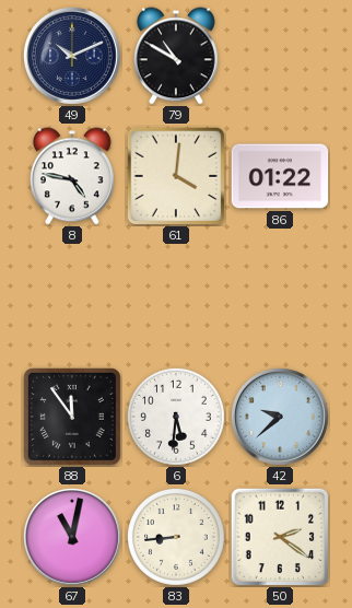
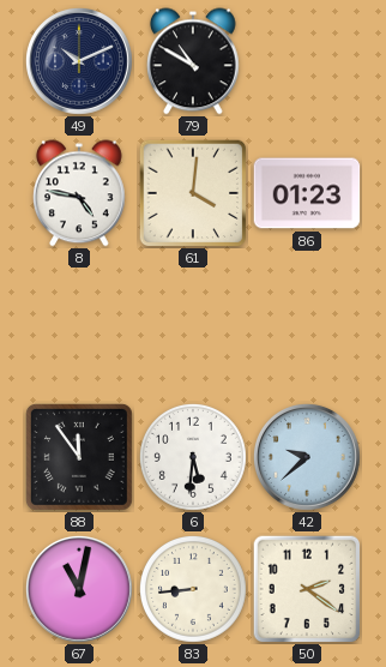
86: 01:22 -> 01:23 (307, 193)
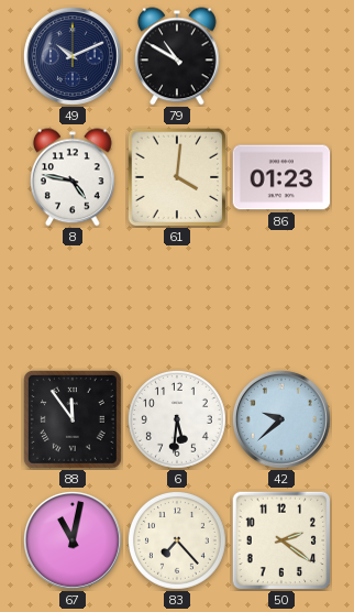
83: 8:44 -> 7:23 (177, 540)
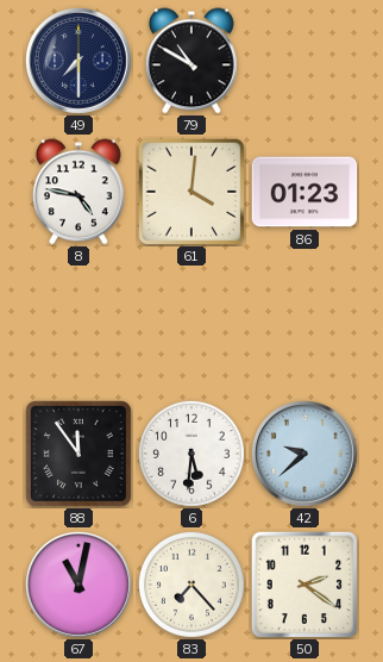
49: 10:11 -> 7:30 (79, 61)
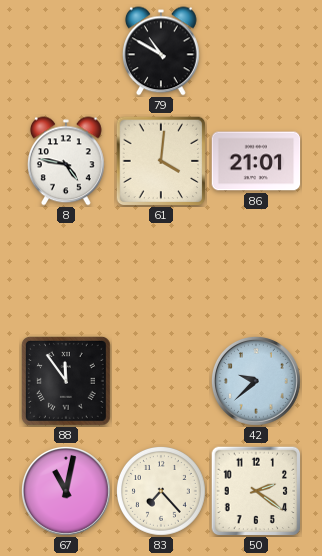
49: 7:30 -> none (79, 61)
86: 01:23 -> 21:01 (256, 161)
6: 5:31 -> none (191, 454)
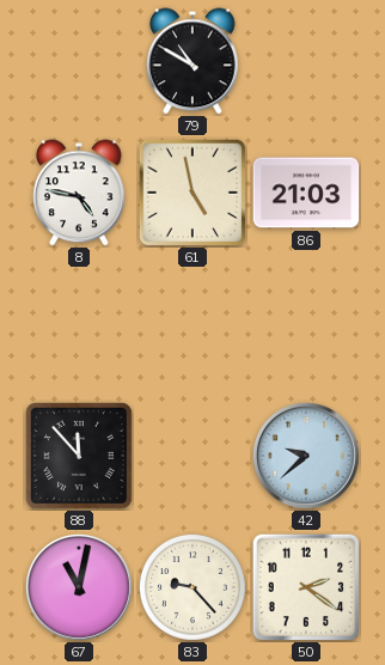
61: 4:01 -> 4:58 (192, 193)
86: 21:01 -> 21:03 (306, 193)
88: 11:54 -> 11:53 (79, 456)
83: 7:23 -> 9:23 (192, 587)
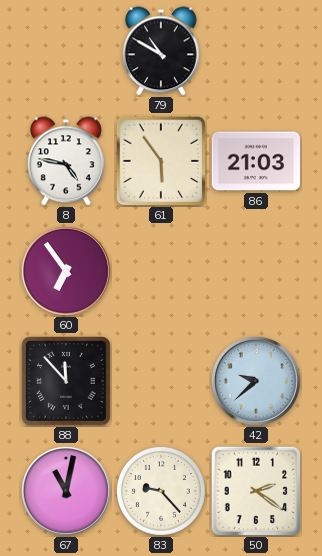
61: 4:58 -> 5:54 (161, 161)
60: none -> 6:54 (66, 271)
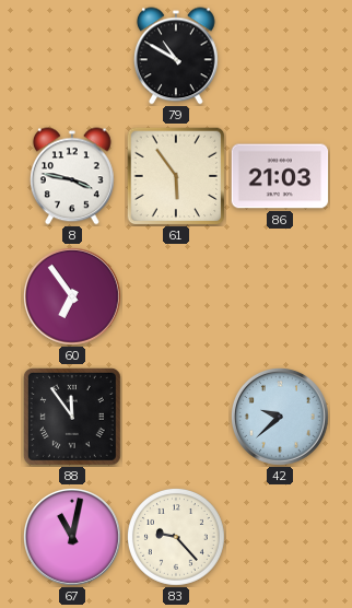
8: 4:47 -> 3:47 (73, 176)
88: 11:53 -> 11:54 (72, 417)
50: 2:21 -> none (256, 491)
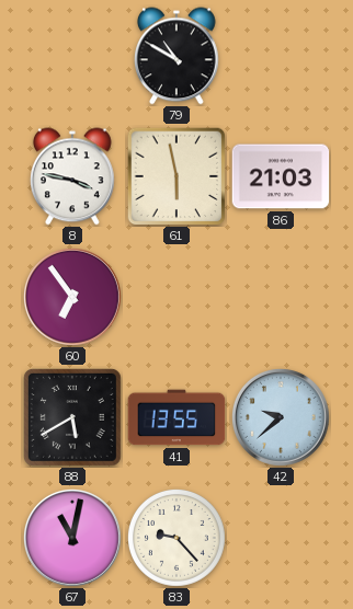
61: 5:54 -> 5:58 (176, 176)
88: 11:54 -> 5:40 (72, 417)
41: none -> 13:55 (176, 417)
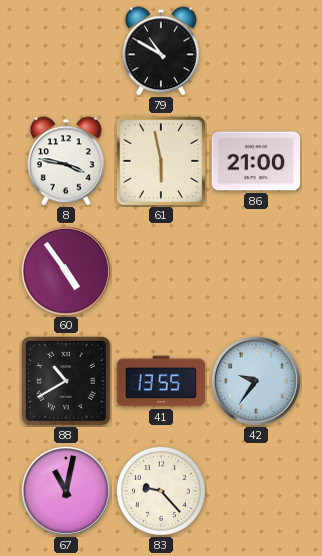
86: 21:03 -> 21:00 (256, 161)
60: 6:54 -> 4:54 (66, 271)
88: 5:40 -> 10:40 (66, 381)
42: 9:38 -> 9:36 (256, 381)
